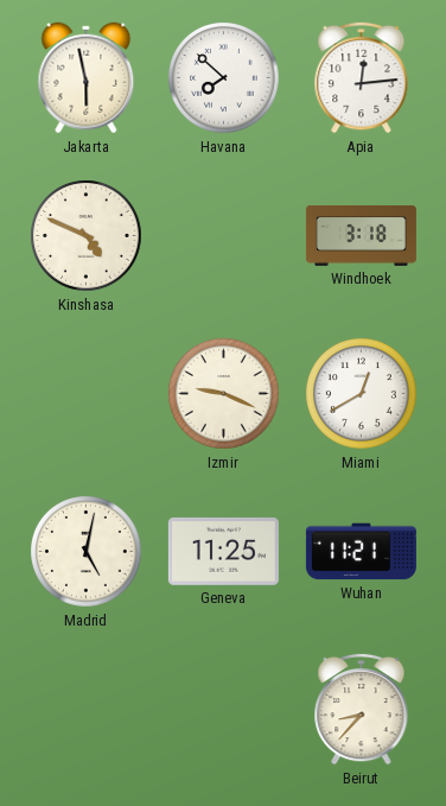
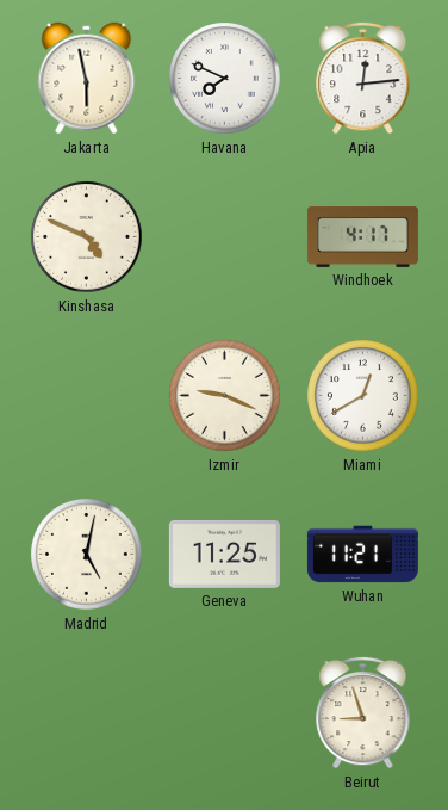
Havana: 7:52 -> 7:49 (225, 79)
Windhoek: 3:18 -> 4:17 (362, 237)
Beirut: 8:37 -> 8:57 (363, 712)
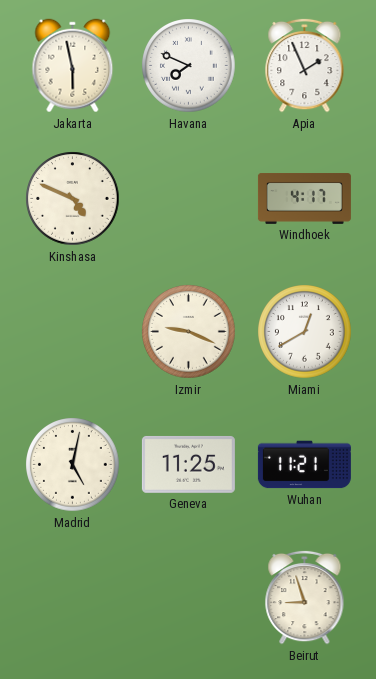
Apia: 12:14 -> 1:56 (305, 65)
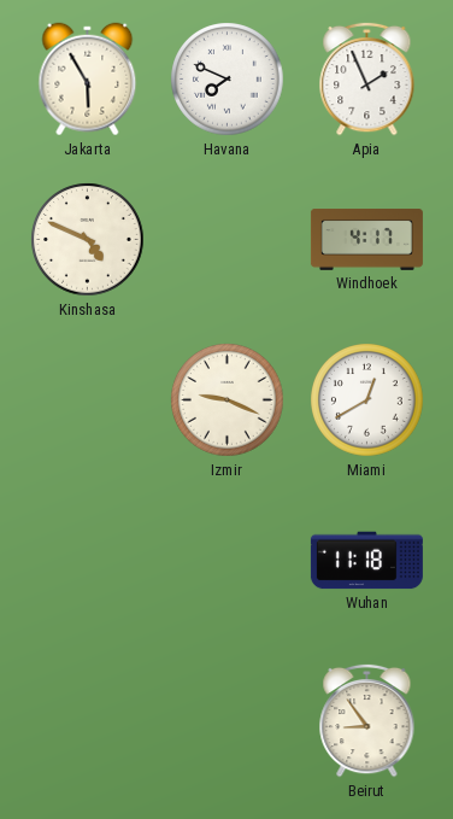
Jakarta: 5:58 -> 5:55 (88, 80)
Madrid: 5:02 -> none (73, 465)
Geneva: 11:25 -> none (188, 464)
Wuhan: 11:21 -> 11:18 (366, 561)
Beirut: 8:57 -> 8:54 (367, 720)
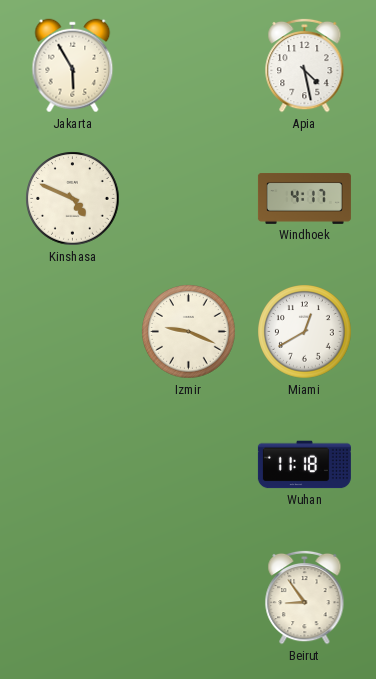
Havana: 7:49 -> none (228, 80)
Apia: 1:56 -> 4:28 (305, 65)
